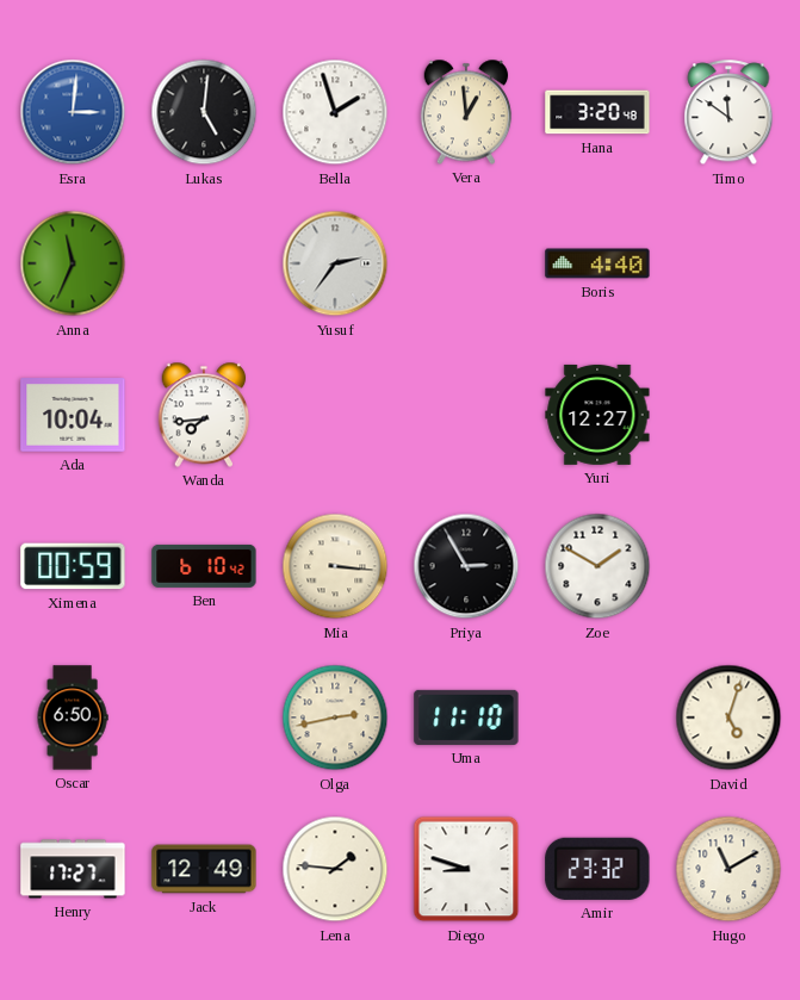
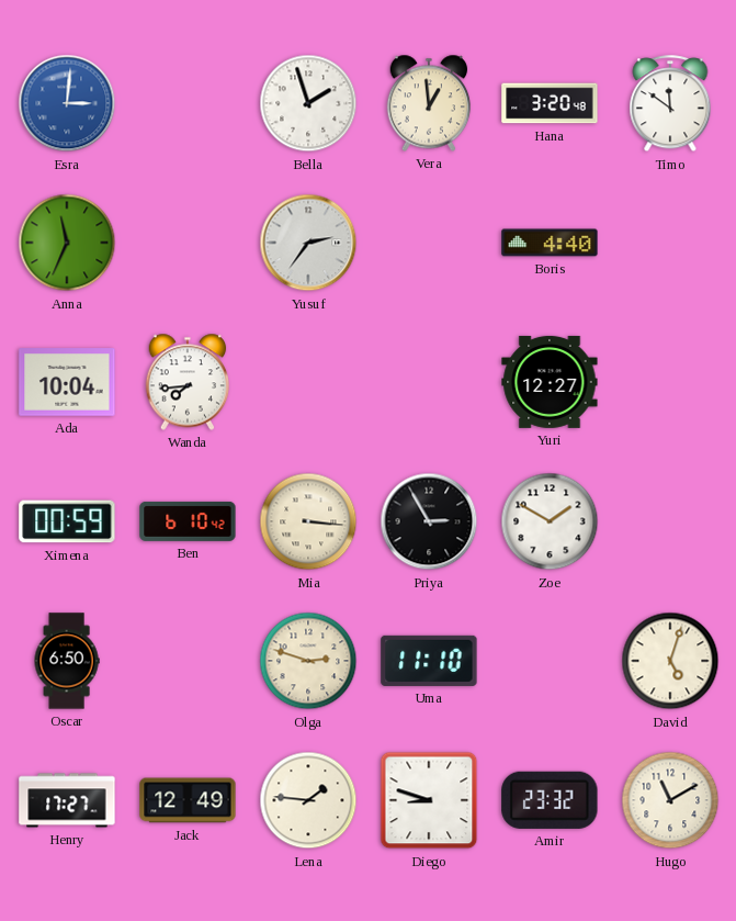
Lukas: 5:01 -> none (204, 112)
Olga: 2:43 -> 2:48 (308, 661)
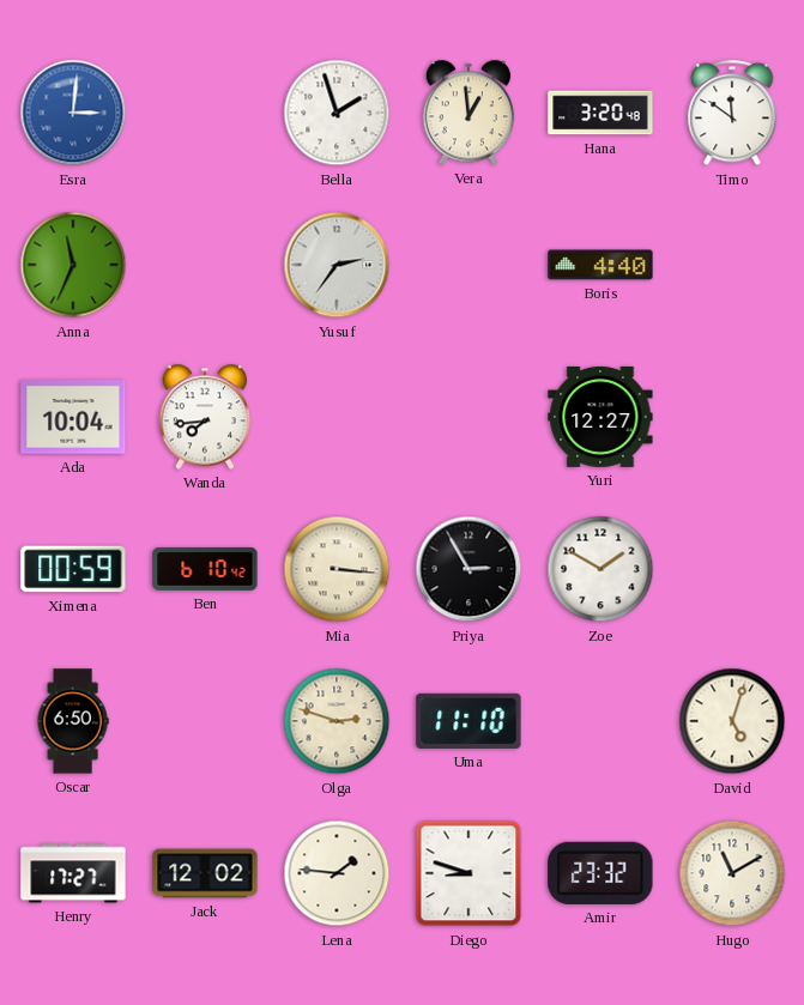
Jack: 12:49 -> 12:02 (205, 873)
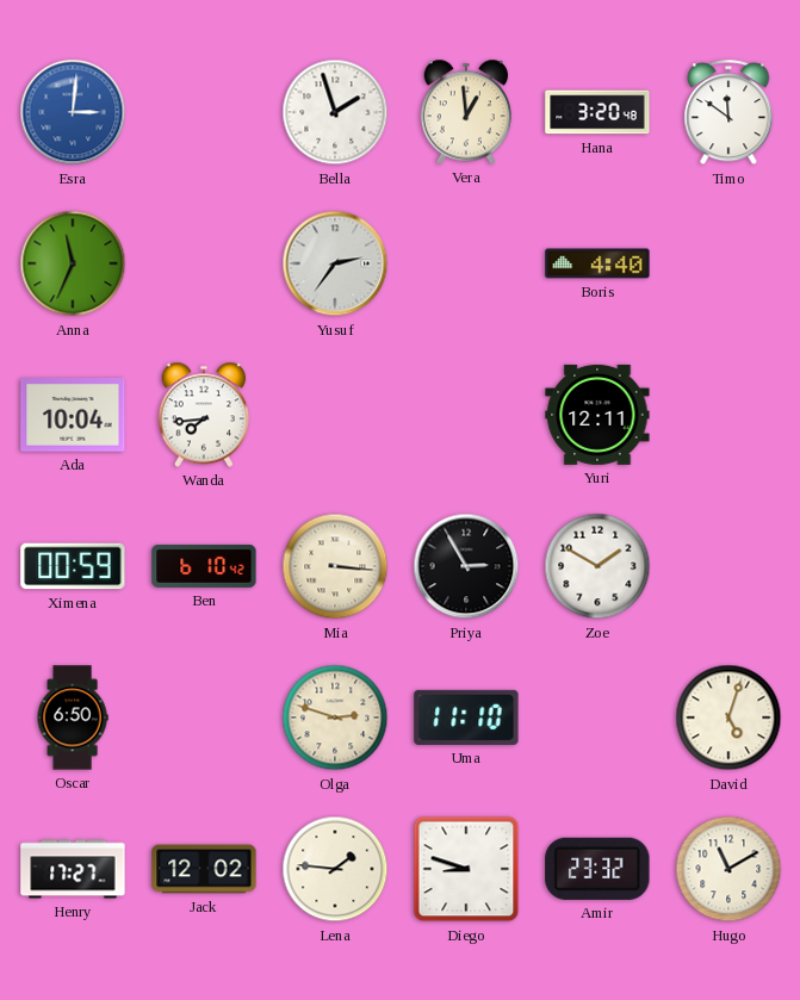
Yuri: 12:27 -> 12:11 (597, 415)
